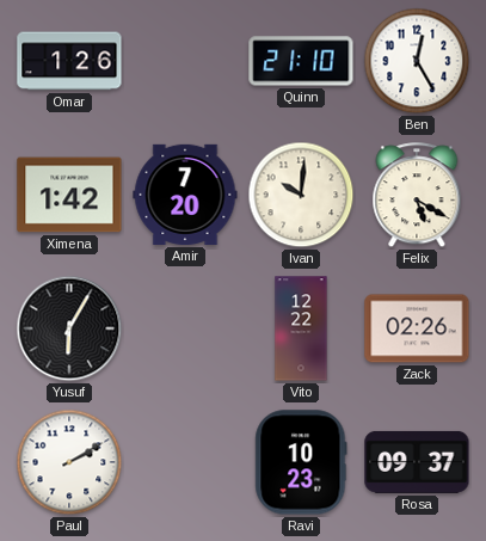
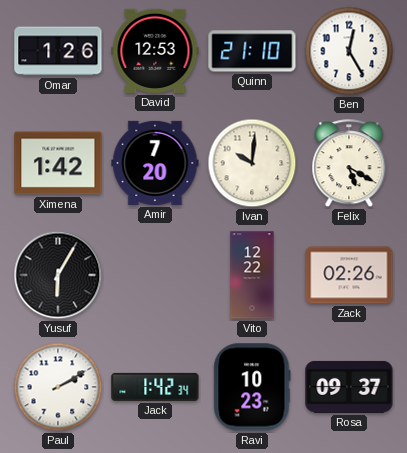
David: none -> 12:53 (155, 51)
Jack: none -> 1:42 (155, 387)
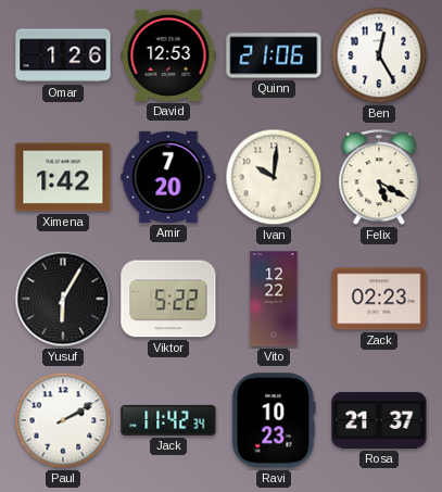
Quinn: 21:10 -> 21:06 (274, 55)
Viktor: none -> 5:22 (168, 299)
Zack: 02:26 -> 02:23 (379, 299)
Jack: 1:42 -> 11:42 (168, 420)
Rosa: 09:37 -> 21:37 (379, 420)
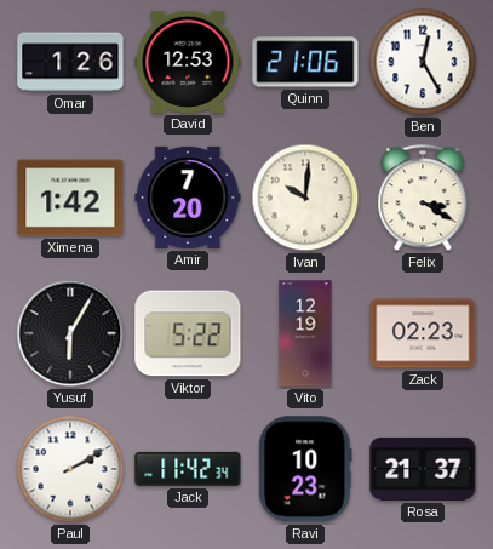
Felix: 5:20 -> 3:20 (423, 199)
Vito: 12:22 -> 12:19 (305, 333)
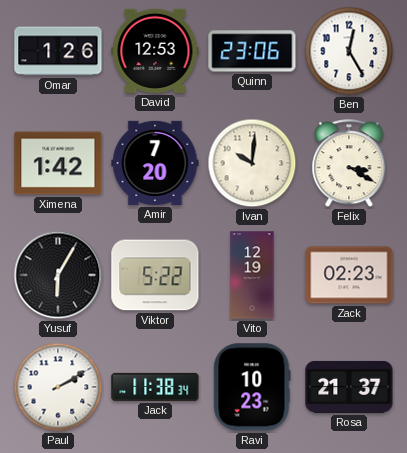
Quinn: 21:06 -> 23:06 (252, 51)
Jack: 11:42 -> 11:38 (155, 387)
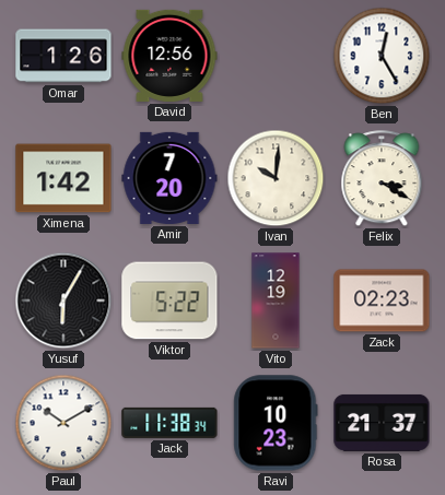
David: 12:53 -> 12:56 (169, 56)
Quinn: 23:06 -> none (252, 51)
Paul: 2:10 -> 10:10 (63, 423)
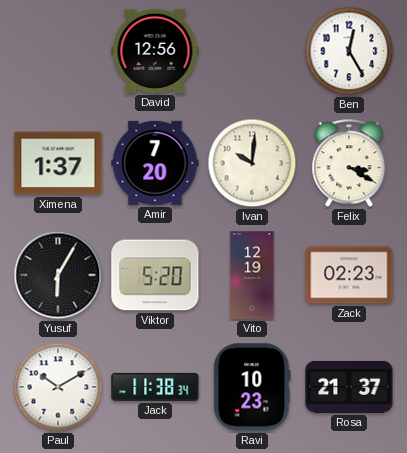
Omar: 1:26 -> none (63, 56)
Ximena: 1:42 -> 1:37 (58, 163)
Viktor: 5:22 -> 5:20 (155, 275)
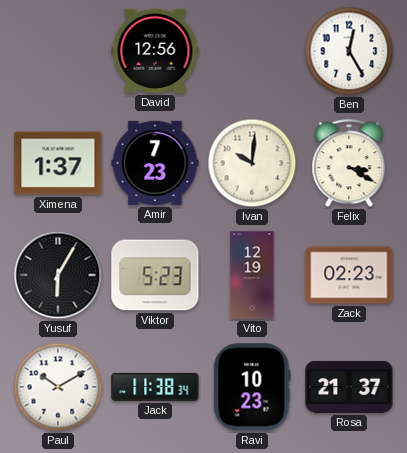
Amir: 7:20 -> 7:23 (155, 163)
Viktor: 5:20 -> 5:23 (155, 275)
